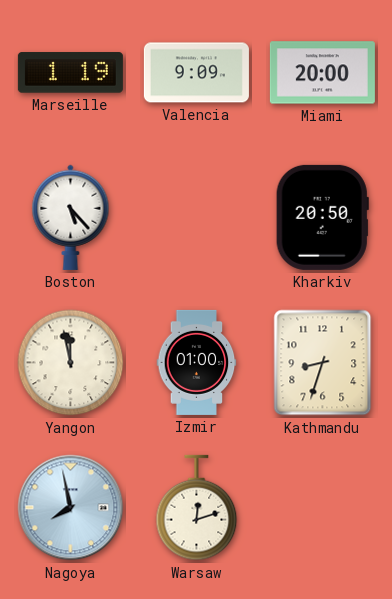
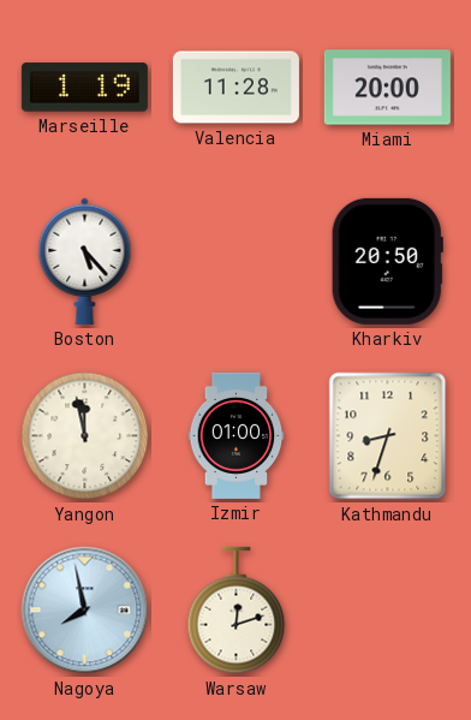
Valencia: 9:09 -> 11:28 (235, 88)
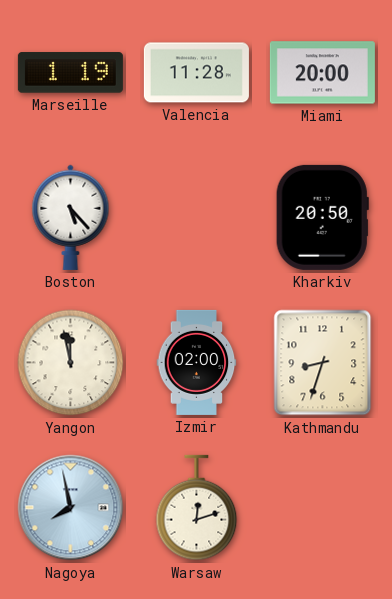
Izmir: 01:00 -> 02:00 (197, 362)
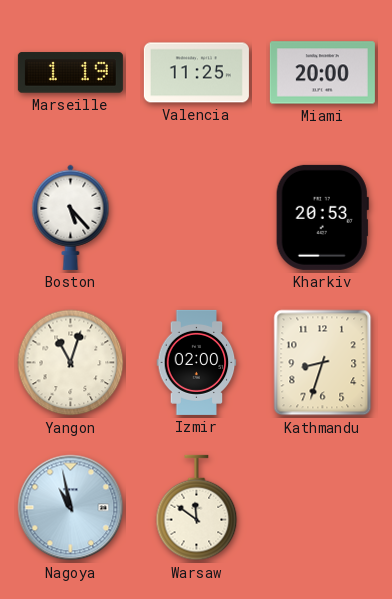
Valencia: 11:28 -> 11:25 (196, 73)
Kharkiv: 20:50 -> 20:53 (322, 217)
Yangon: 11:58 -> 11:03 (71, 363)
Nagoya: 7:58 -> 10:58 (71, 508)
Warsaw: 12:12 -> 11:51 (197, 508)
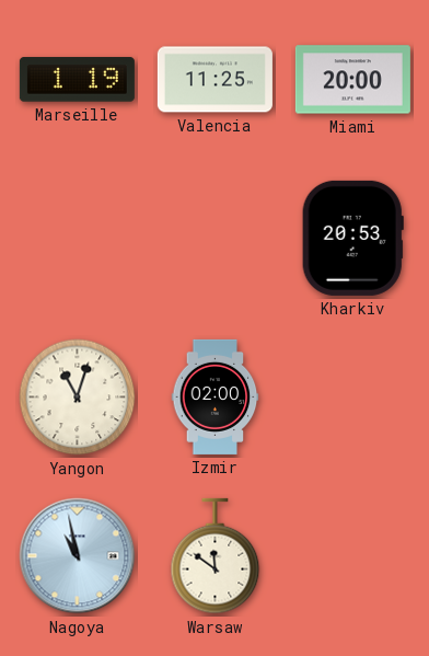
Boston: 5:23 -> none (71, 217)
Kathmandu: 8:33 -> none (323, 363)
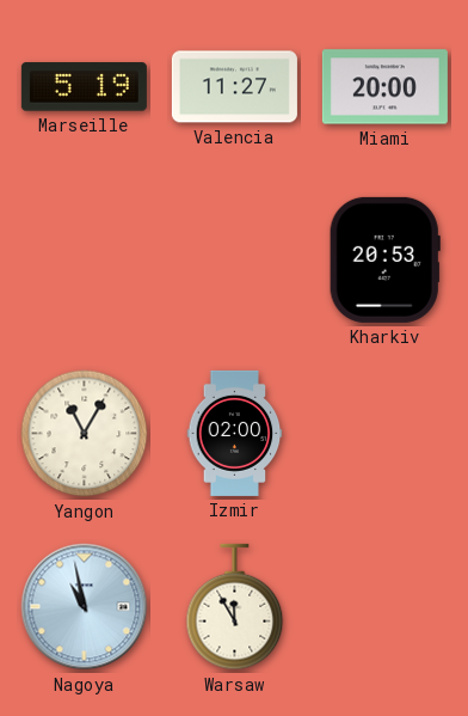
Marseille: 1:19 -> 5:19 (84, 87)
Valencia: 11:25 -> 11:27 (234, 87)
Yangon: 11:03 -> 11:05 (85, 434)
Warsaw: 11:51 -> 11:55 (235, 607)
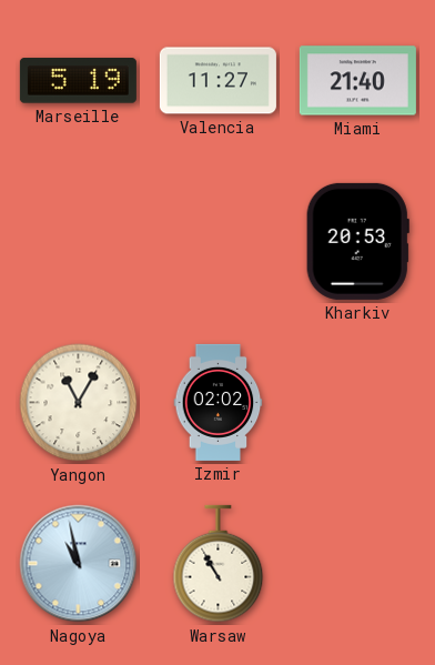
Miami: 20:00 -> 21:40 (357, 81)
Izmir: 02:00 -> 02:02 (219, 402)
Warsaw: 11:55 -> 10:55 (219, 564)
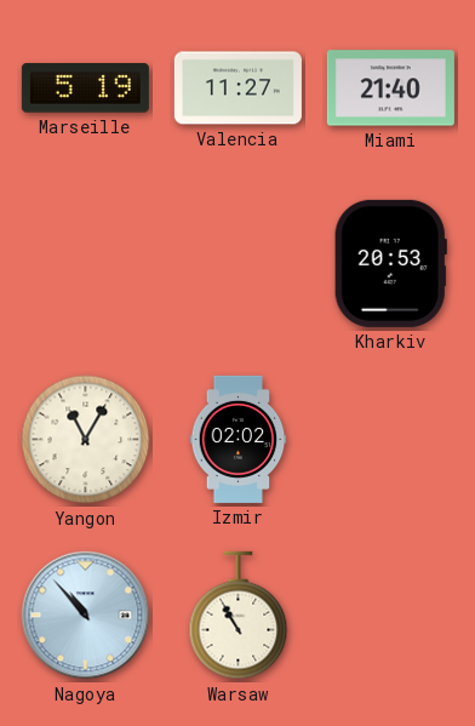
Nagoya: 10:58 -> 10:53 (86, 616)
